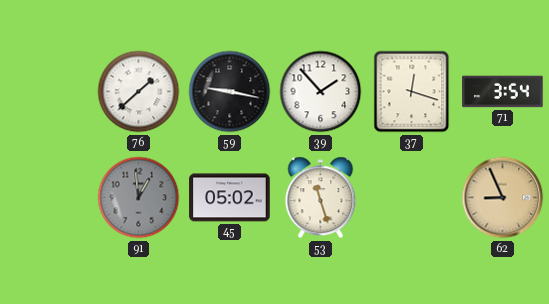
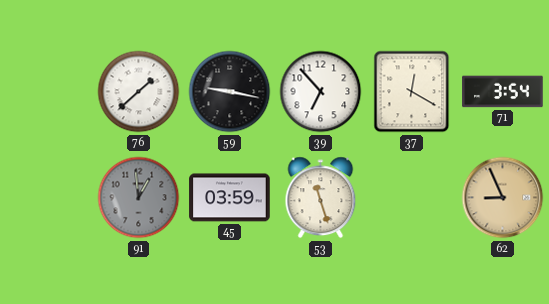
39: 1:53 -> 6:53 (321, 92)
37: 12:18 -> 12:20 (412, 92)
45: 05:02 -> 03:59 (230, 198)
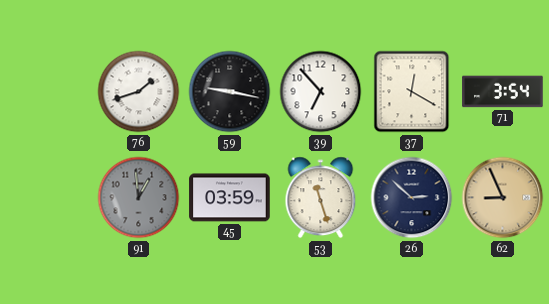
76: 1:38 -> 1:42 (139, 92)
26: none -> 2:52 (412, 198)
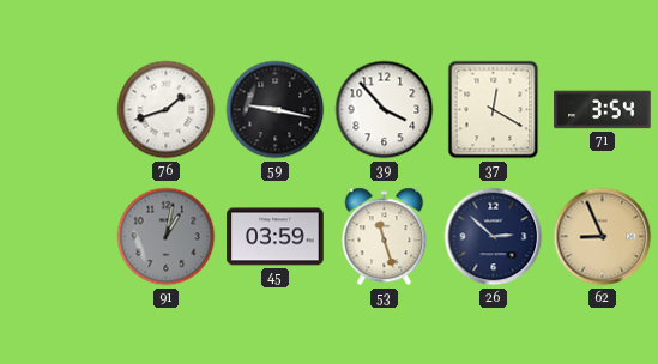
39: 6:53 -> 3:53 (385, 110)
91: 12:59 -> 1:02 (167, 237)
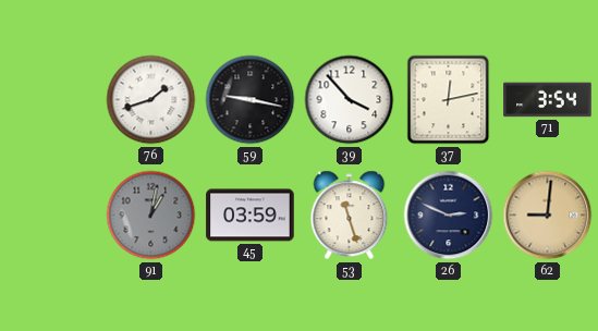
37: 12:20 -> 12:13 (449, 100)
26: 2:52 -> 2:49 (449, 216)
62: 8:56 -> 9:01 (548, 216)
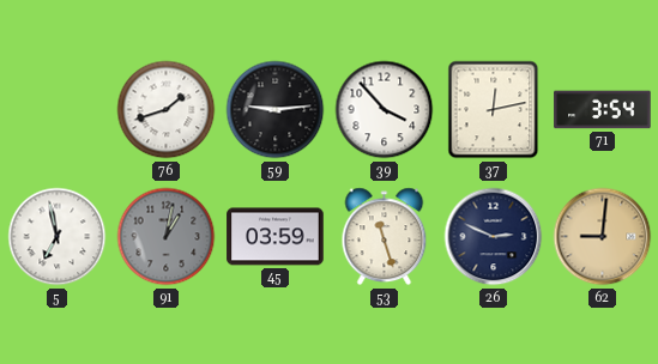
59: 9:17 -> 9:14 (276, 110)
5: none -> 6:58 (58, 237)
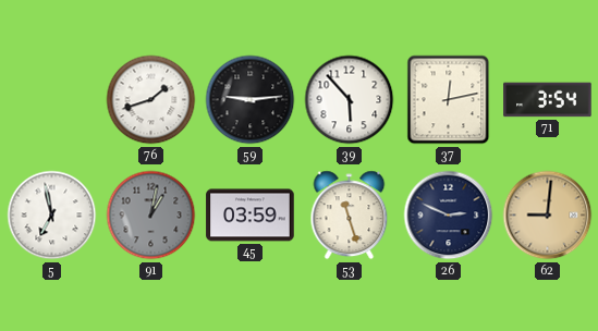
39: 3:53 -> 5:53 (350, 100)
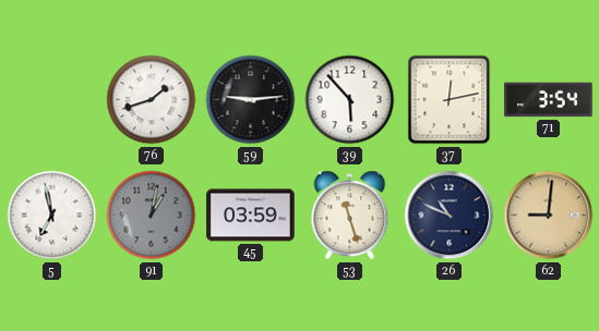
26: 2:49 -> 10:49 (450, 216)
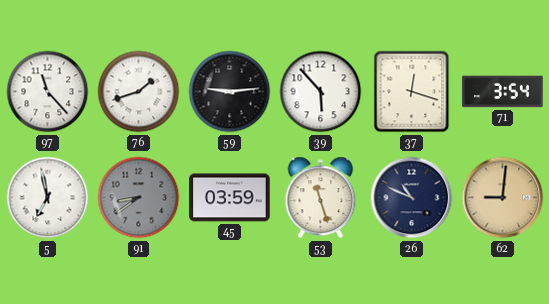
97: none -> 11:23 (48, 92)
37: 12:13 -> 12:18 (412, 92)
91: 1:02 -> 8:39 (139, 198)
